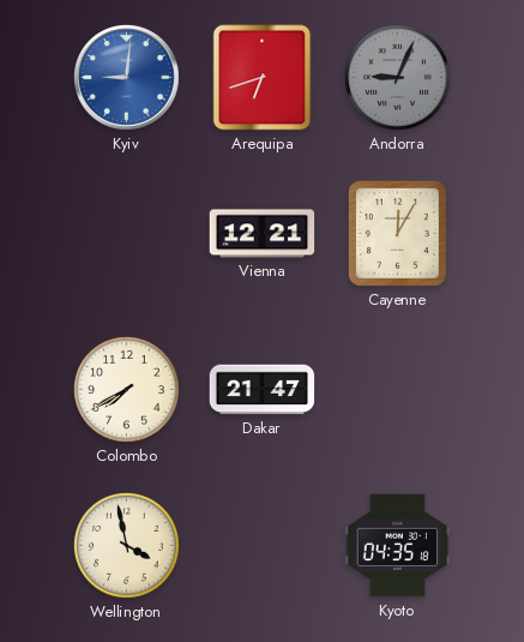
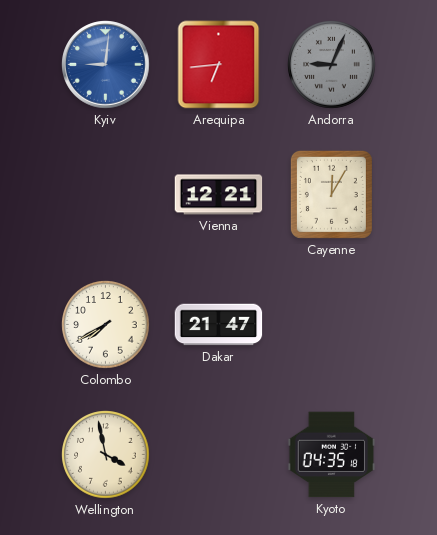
Arequipa: 6:42 -> 6:44 (219, 65)
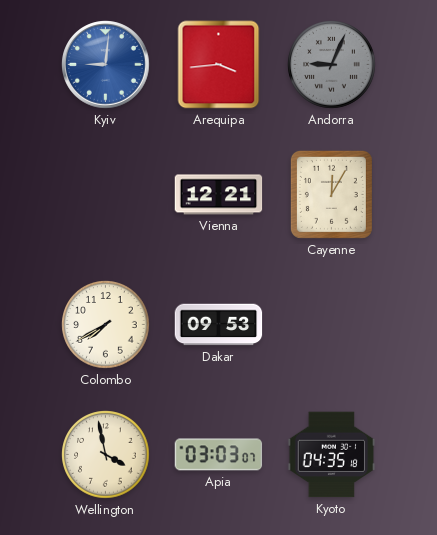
Arequipa: 6:44 -> 3:44 (219, 65)
Dakar: 21:47 -> 09:53 (219, 325)
Apia: none -> 03:03 (219, 455)
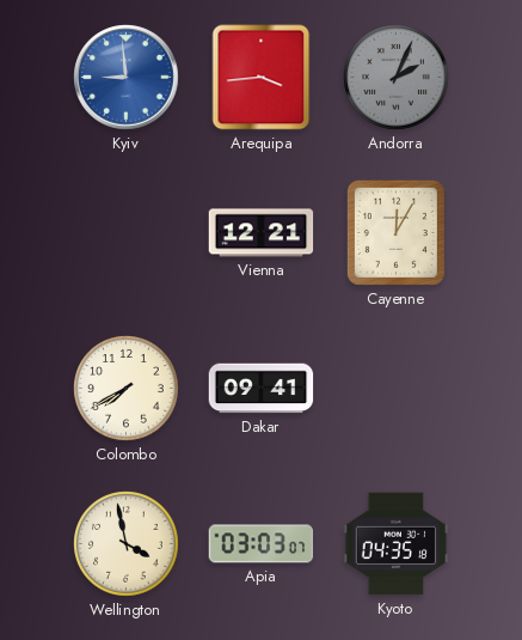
Kyiv: 9:01 -> 8:59 (127, 78)
Andorra: 9:04 -> 2:04 (397, 78)
Dakar: 09:53 -> 09:41 (262, 389)
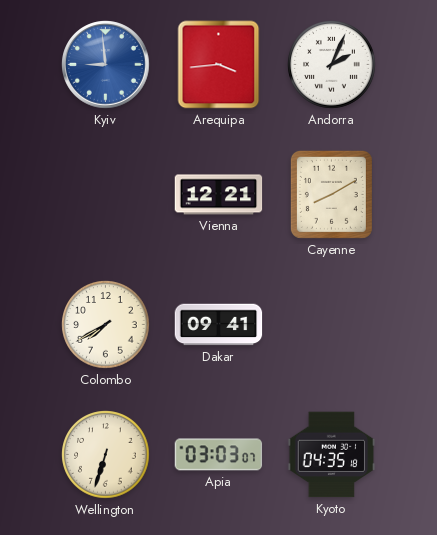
Andorra dial: grey -> white (332, 65)
Cayenne: 12:05 -> 8:10 (331, 194)
Wellington: 3:58 -> 6:33 (106, 455)
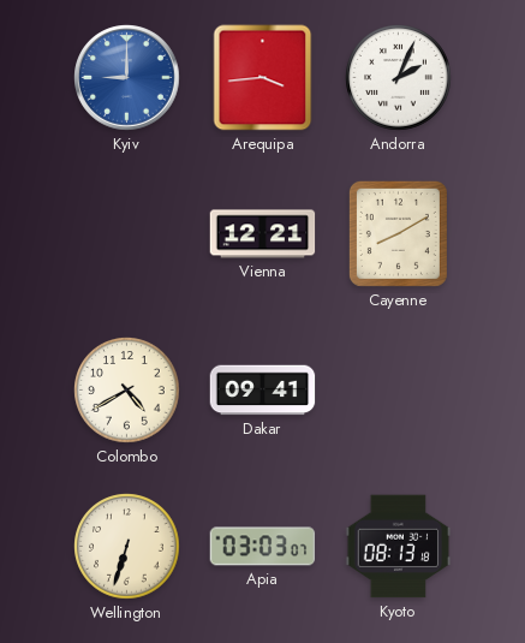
Kyiv: 8:59 -> 9:00 (127, 78)
Colombo: 7:40 -> 4:40 (127, 391)
Kyoto: 04:35 -> 08:13 (399, 547)
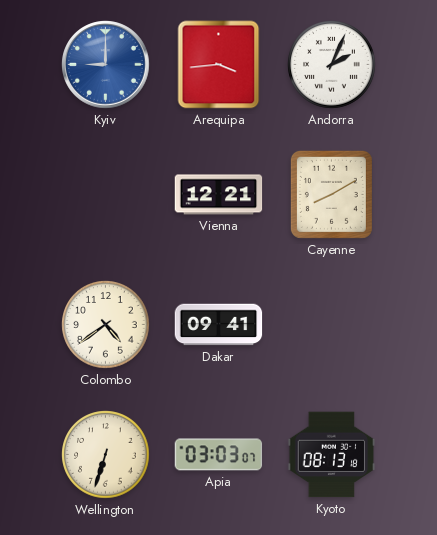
Colombo: 4:40 -> 4:39 (106, 325)
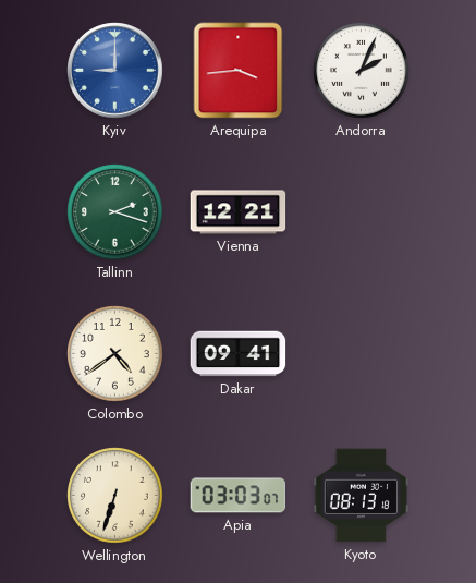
Tallinn: none -> 2:18 (115, 212)
Cayenne: 8:10 -> none (331, 194)
